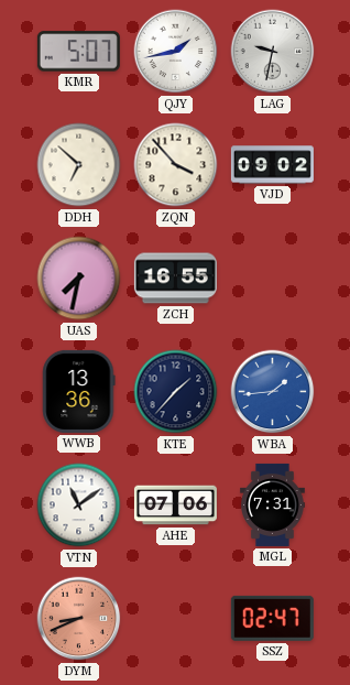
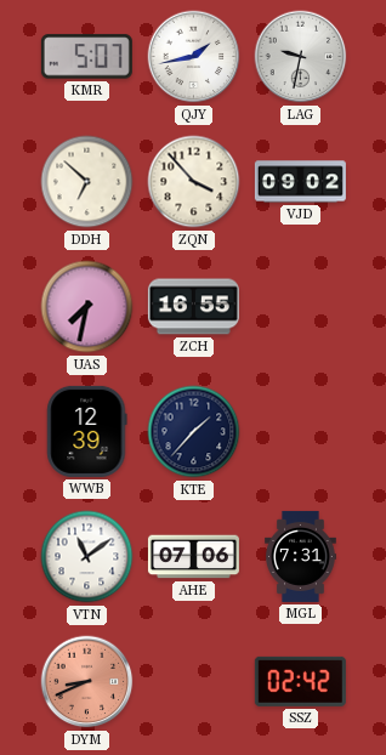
WWB: 13:36 -> 12:39 (87, 431)
WBA: 1:44 -> none (273, 392)
SSZ: 02:47 -> 02:42 (300, 681)
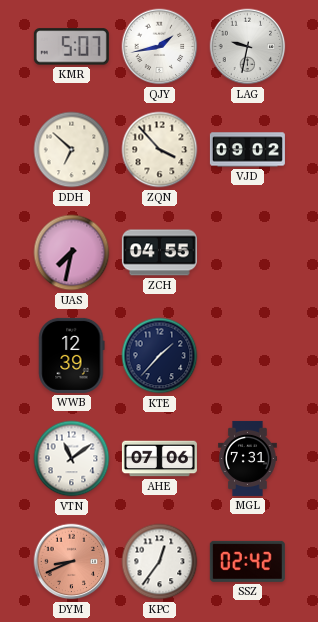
ZCH: 16:55 -> 04:55 (159, 253)
KPC: none -> 12:36 (160, 562)
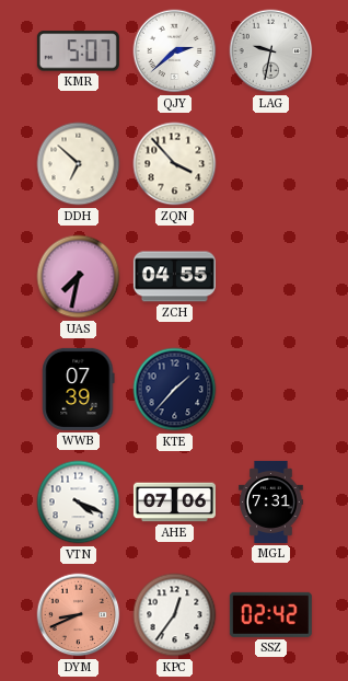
QJY: 1:43 -> 2:38 (175, 51)
VJD: 09:02 -> none (247, 150)
WWB: 12:39 -> 07:39 (79, 389)
VTN: 11:09 -> 4:19 (79, 503)
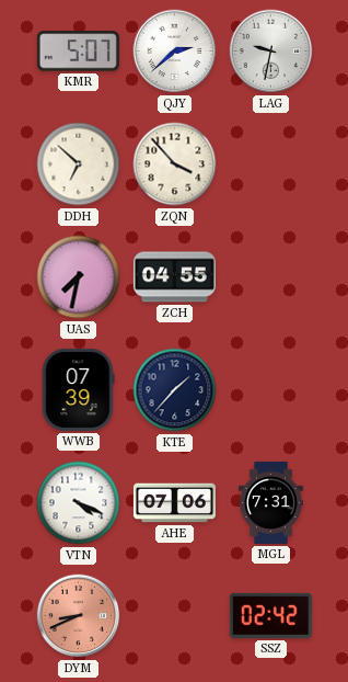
KPC: 12:36 -> none (175, 615)
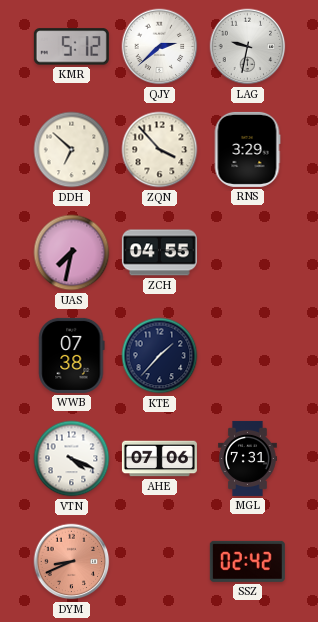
KMR: 5:07 -> 5:12 (71, 47)
RNS: none -> 3:29 (247, 149)
WWB: 07:39 -> 07:38 (72, 355)
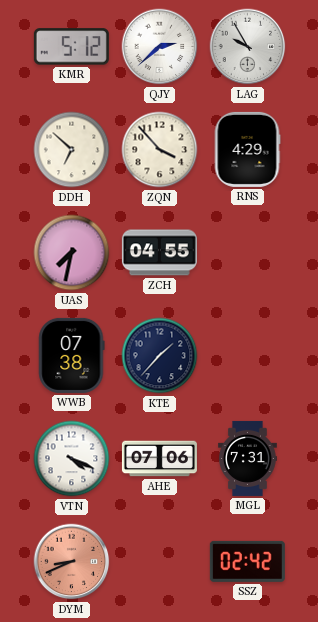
LAG: 9:32 -> 9:55 (248, 47)
RNS: 3:29 -> 4:29 (247, 149)
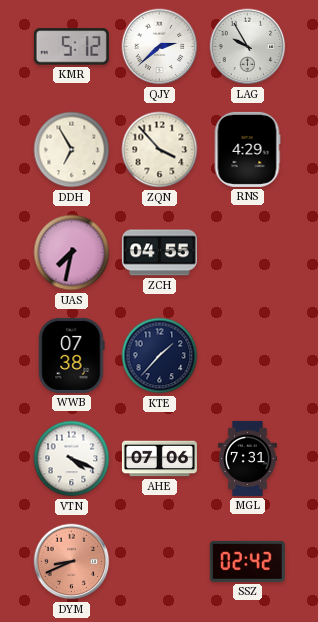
DDH: 6:52 -> 6:55 (72, 150)
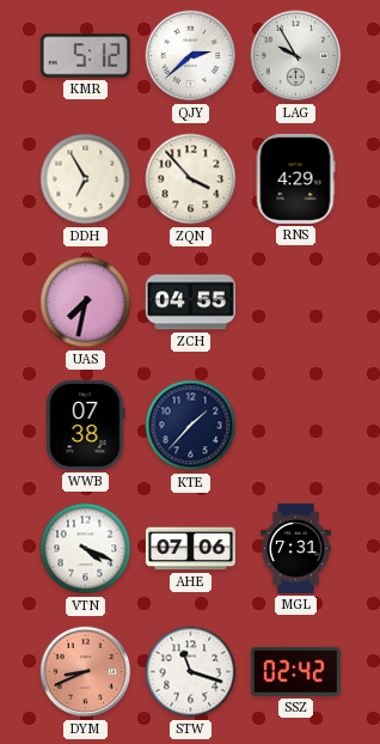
STW: none -> 11:18 (191, 672)
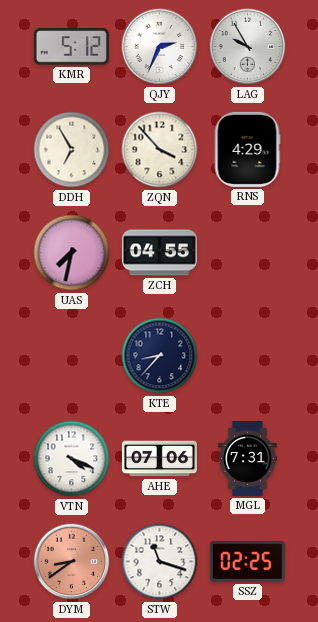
QJY: 2:38 -> 2:34 (160, 47)
WWB: 07:38 -> none (86, 425)
KTE: 1:37 -> 8:37 (160, 356)
DYM: 8:41 -> 8:39 (72, 562)
SSZ: 02:42 -> 02:25 (247, 561)
